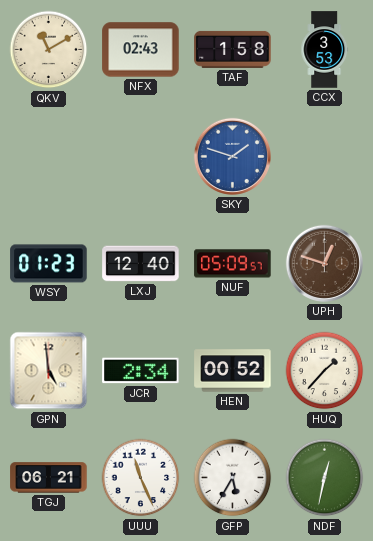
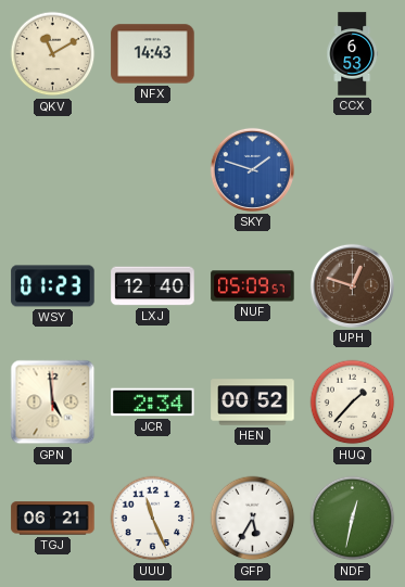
NFX: 02:43 -> 14:43 (153, 54)
TAF: 1:58 -> none (233, 49)
CCX: 3:53 -> 6:53 (353, 54)
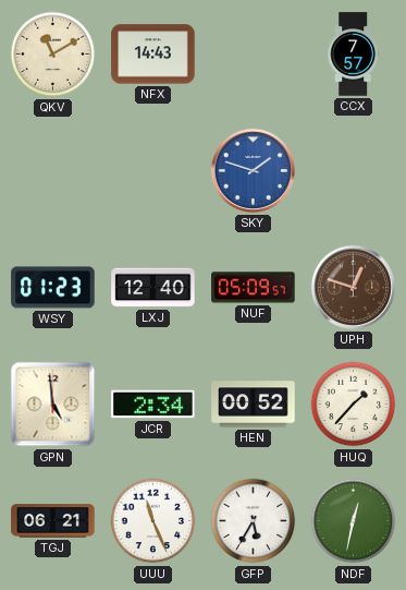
CCX: 6:53 -> 7:57 (354, 55)
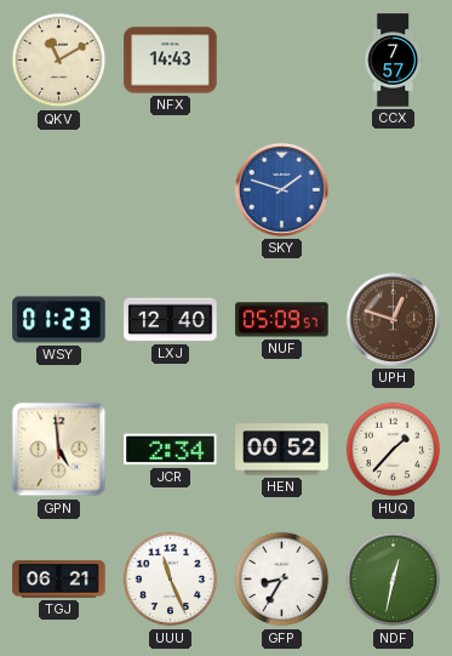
GFP: 5:35 -> 8:35 (282, 580)
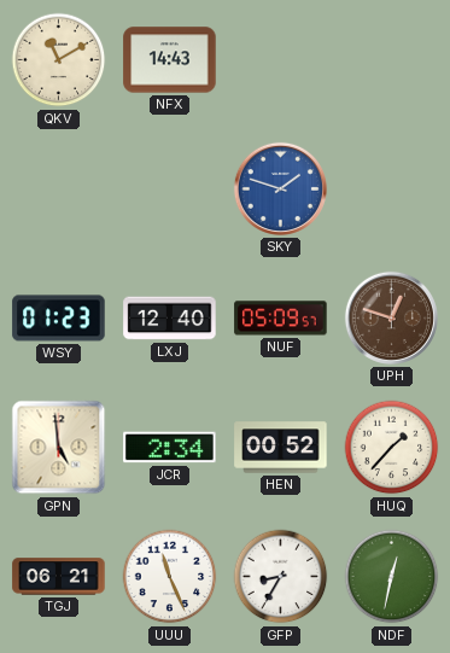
CCX: 7:57 -> none (394, 61)
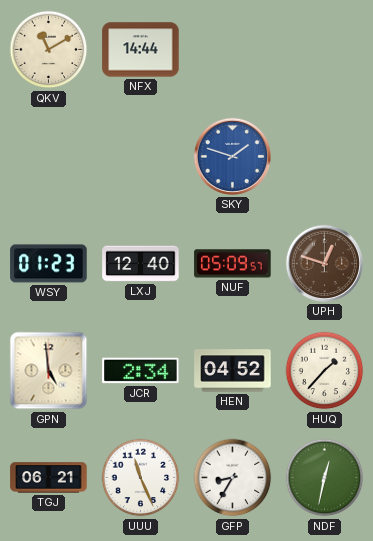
NFX: 14:43 -> 14:44 (141, 50)
HEN: 00:52 -> 04:52 (233, 371)
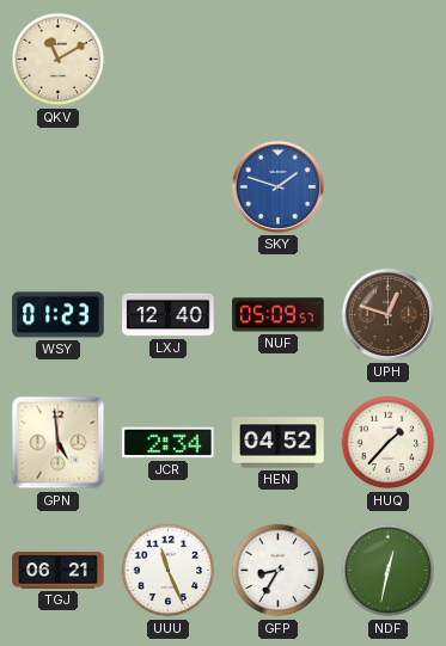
NFX: 14:44 -> none (141, 50)
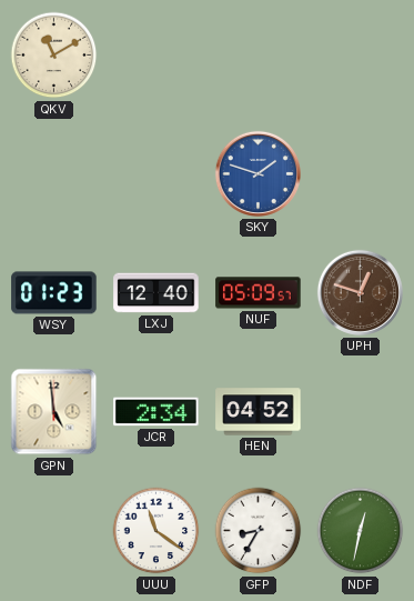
HUQ: 1:37 -> none (389, 443)
TGJ: 06:21 -> none (59, 571)
UUU: 11:26 -> 11:21 (156, 531)
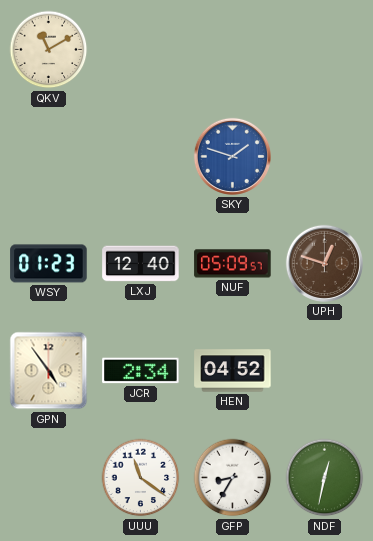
GPN: 4:59 -> 4:54 (49, 371)
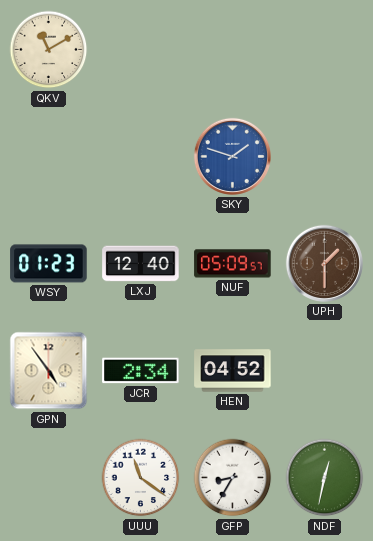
UPH: 12:48 -> 1:30 (324, 263)
